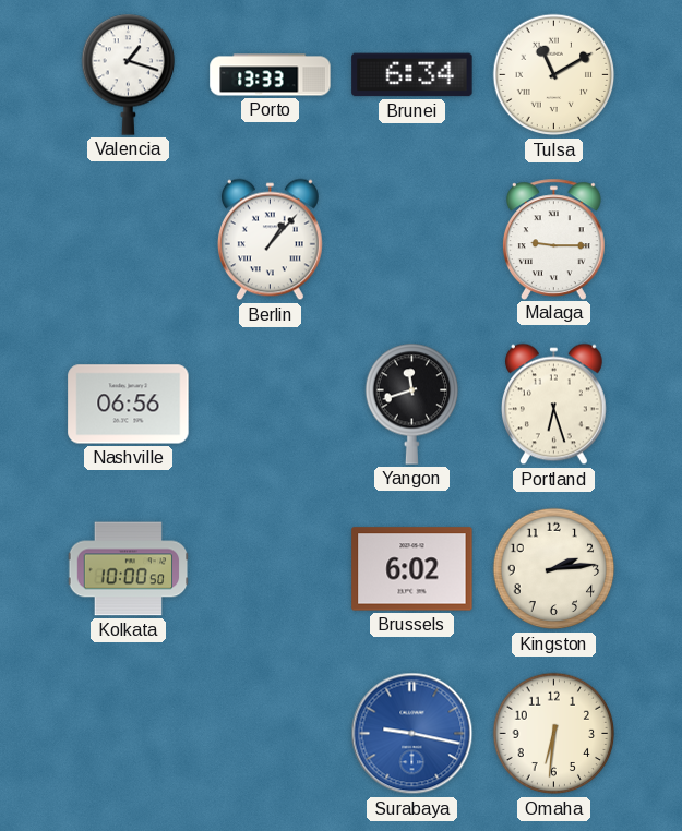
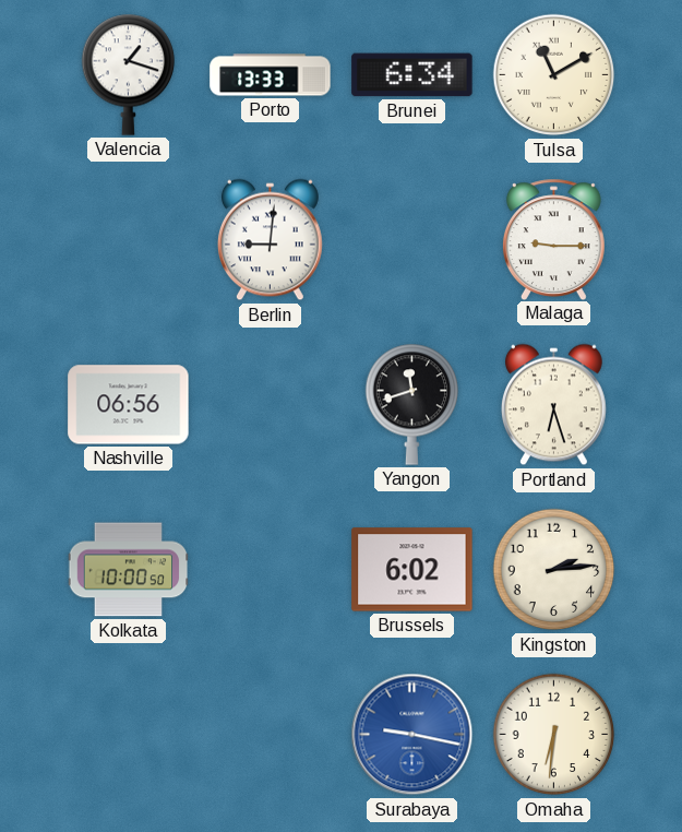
Berlin: 1:07 -> 9:01 (270, 240)
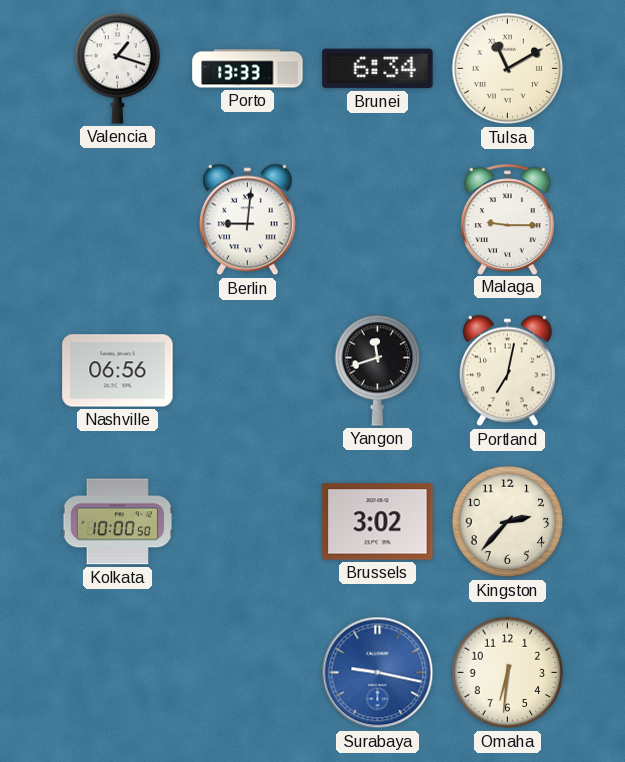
Portland: 6:27 -> 7:02 (507, 371)
Brussels: 6:02 -> 3:02 (378, 522)
Kingston: 2:14 -> 2:37 (508, 522)
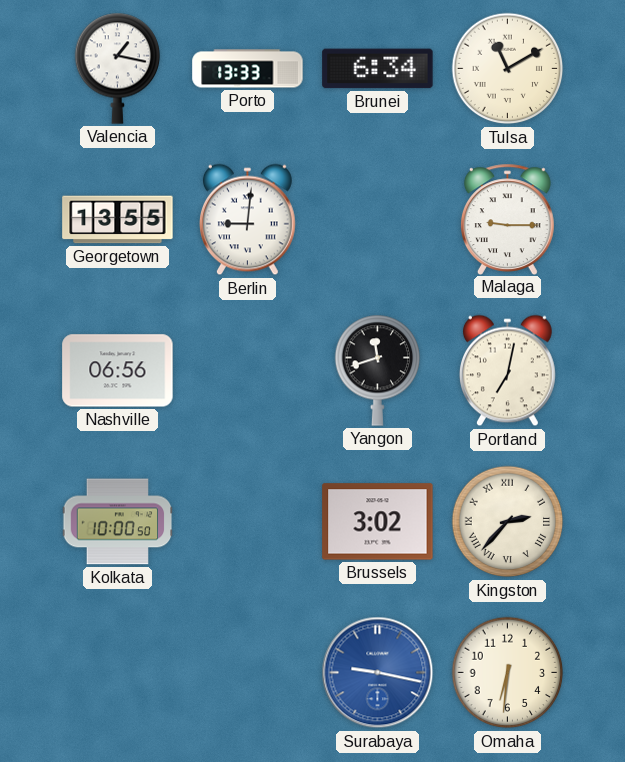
Valencia: 1:18 -> 1:17 (118, 68)
Georgetown: none -> 13:55 (118, 220)
Kingston numerals: Arabic -> Roman (508, 522)
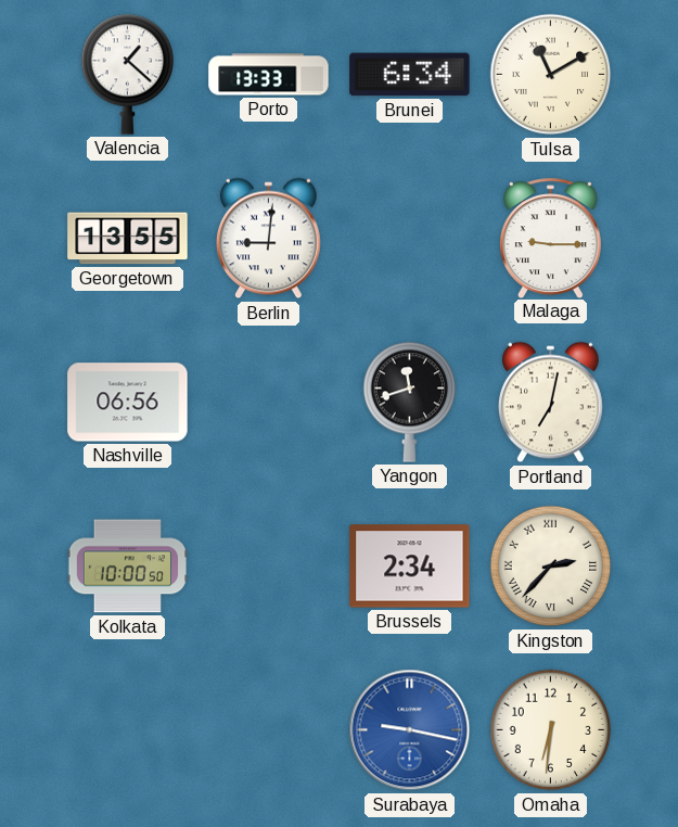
Valencia: 1:17 -> 1:22 (128, 74)
Brussels: 3:02 -> 2:34 (410, 567)
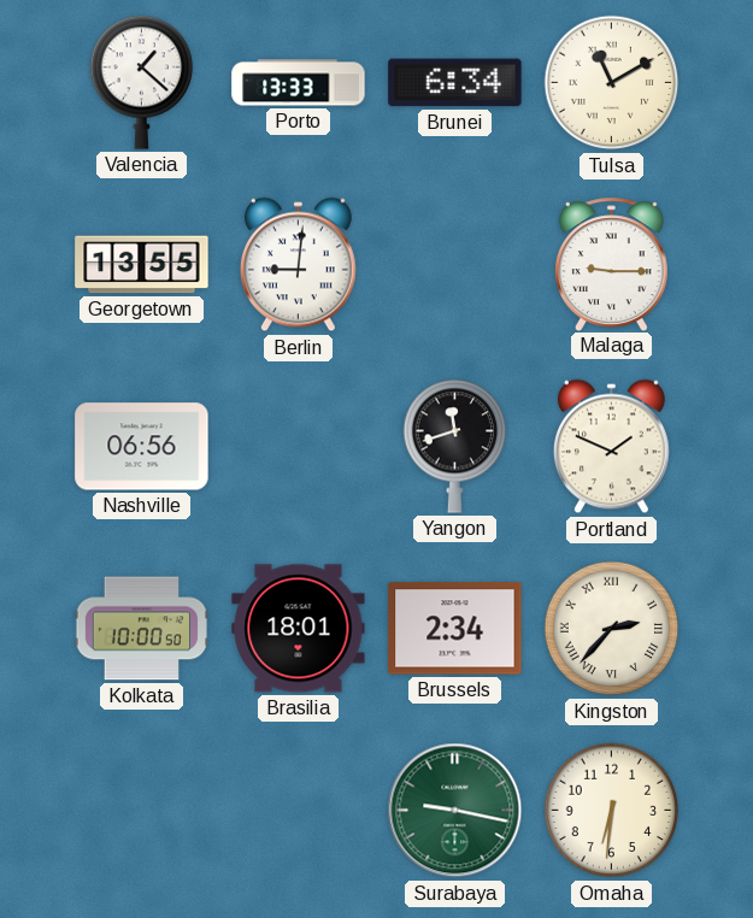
Portland: 7:02 -> 1:49 (611, 447)
Brasilia: none -> 18:01 (299, 629)
Surabaya dial: blue -> green (455, 811)
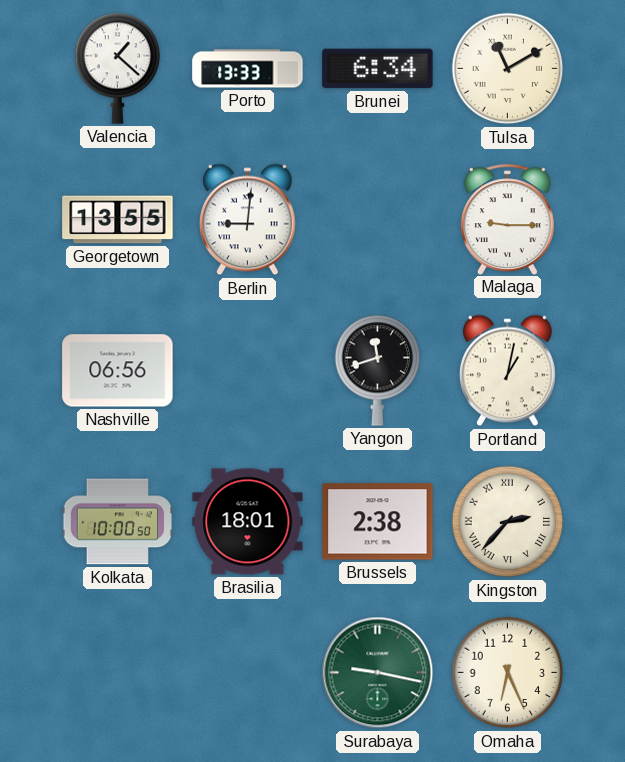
Portland: 1:49 -> 1:02 (507, 371)
Brussels: 2:34 -> 2:38 (378, 522)
Omaha: 6:31 -> 6:26 (508, 673)
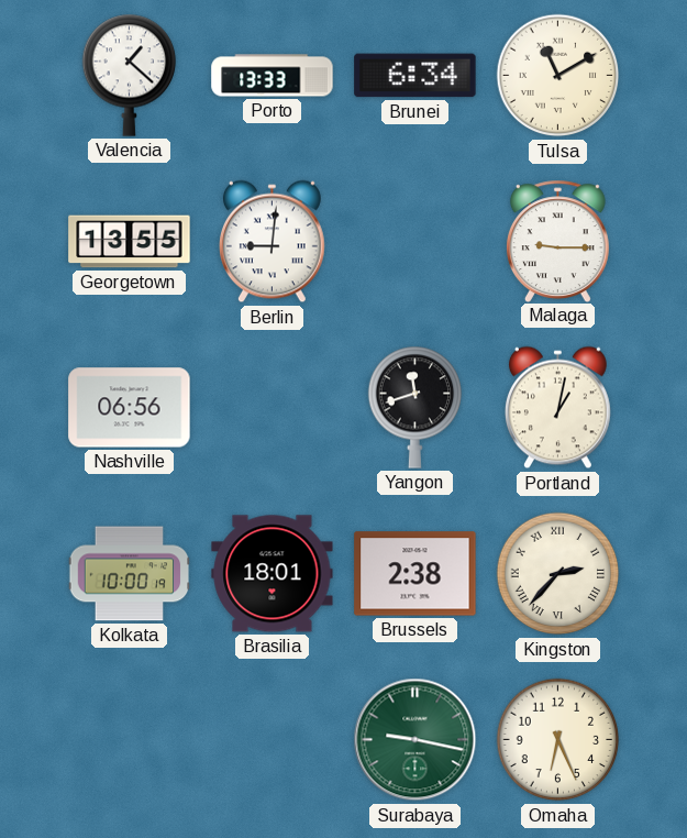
Kolkata: 10:00:50 -> 10:00:19 (130, 574)
